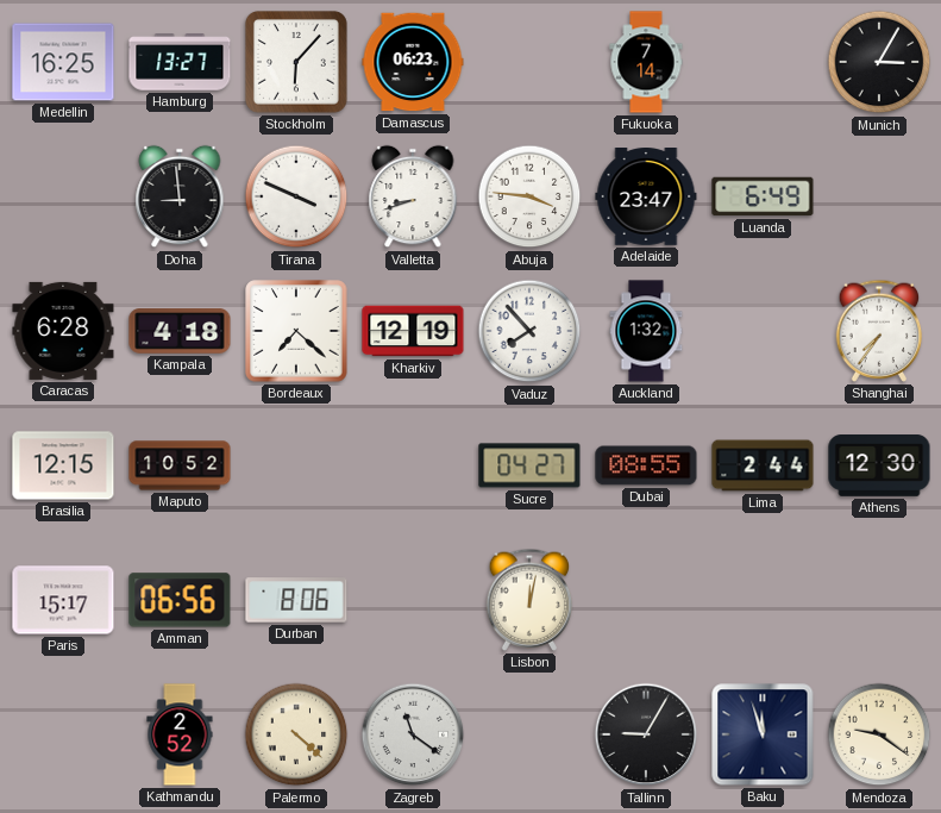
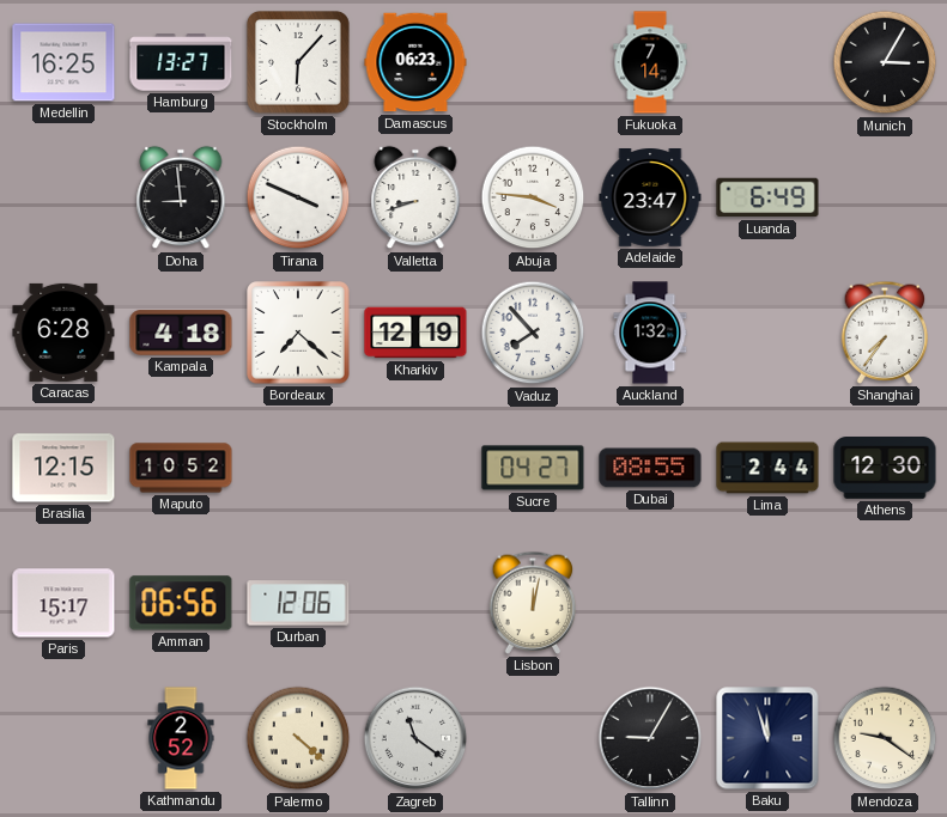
Durban: 8:06 -> 12:06 (298, 603)
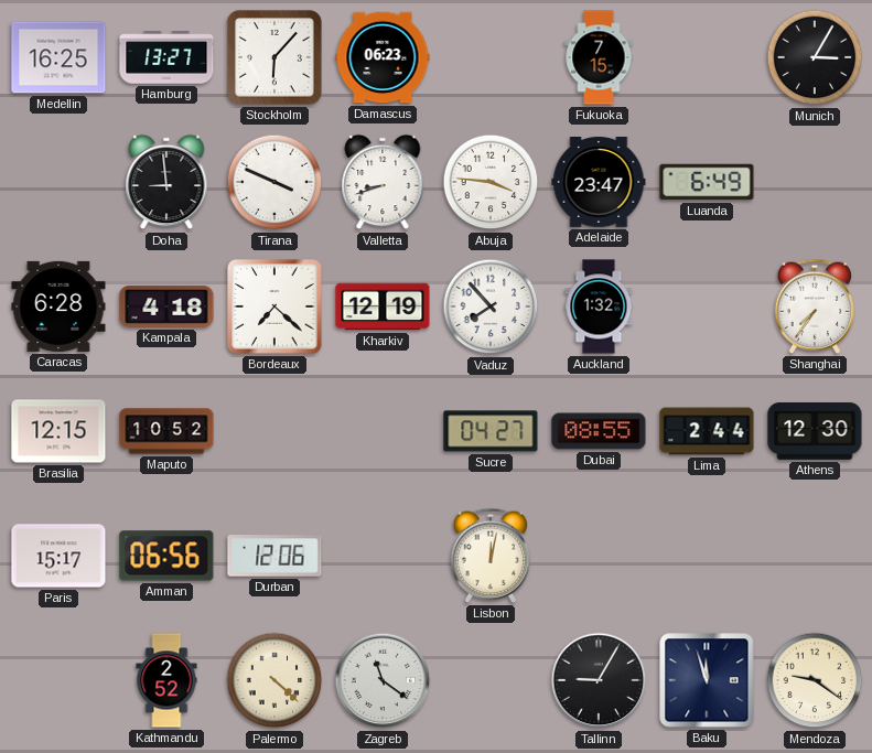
Fukuoka: 7:14 -> 7:15 (599, 57)
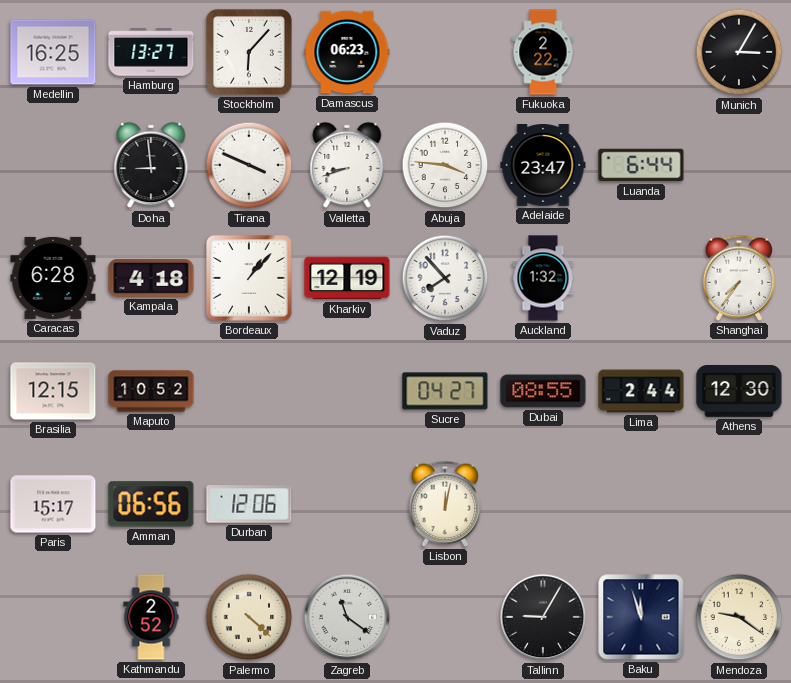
Fukuoka: 7:15 -> 2:22 (543, 52)
Luanda: 6:49 -> 6:44 (641, 165)
Bordeaux: 7:22 -> 1:07 (249, 278)
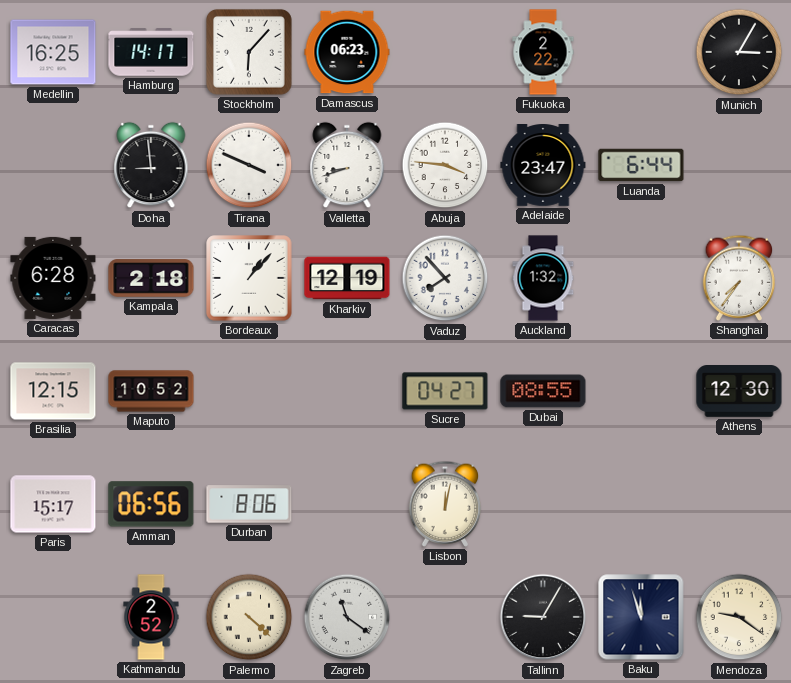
Hamburg: 13:27 -> 14:17 (151, 52)
Kampala: 4:18 -> 2:18 (151, 278)
Lima: 2:44 -> none (641, 391)
Durban: 12:06 -> 8:06 (249, 504)
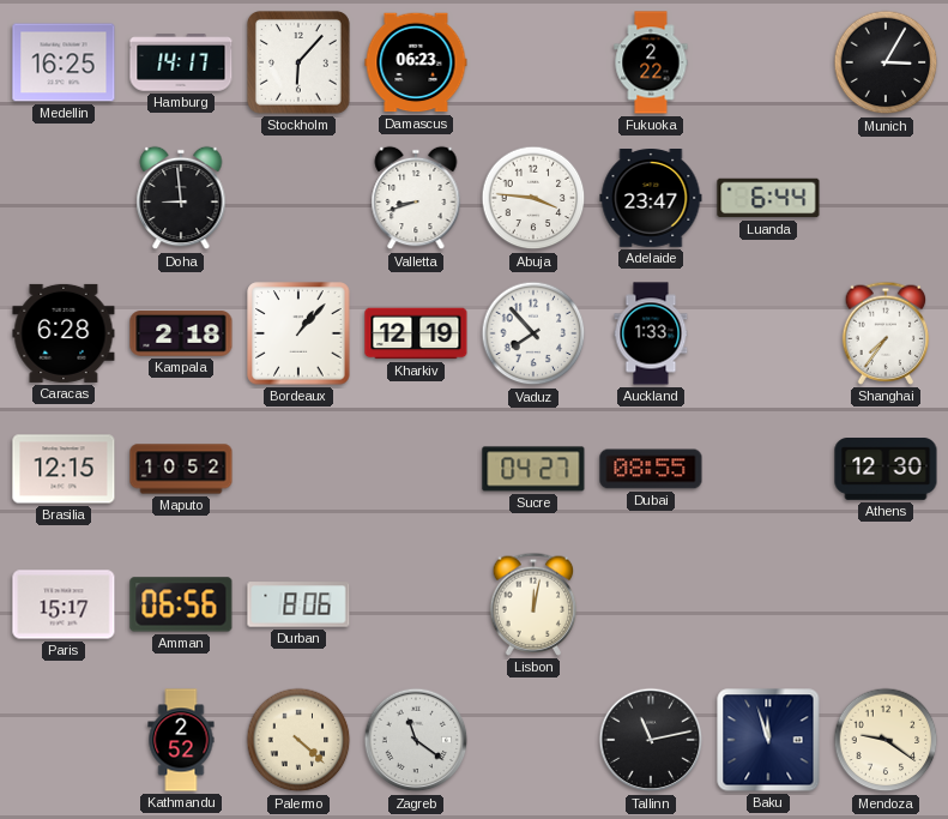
Tirana: 3:49 -> none (249, 165)
Auckland: 1:32 -> 1:33 (651, 333)
Tallinn: 9:05 -> 11:13 (651, 740)
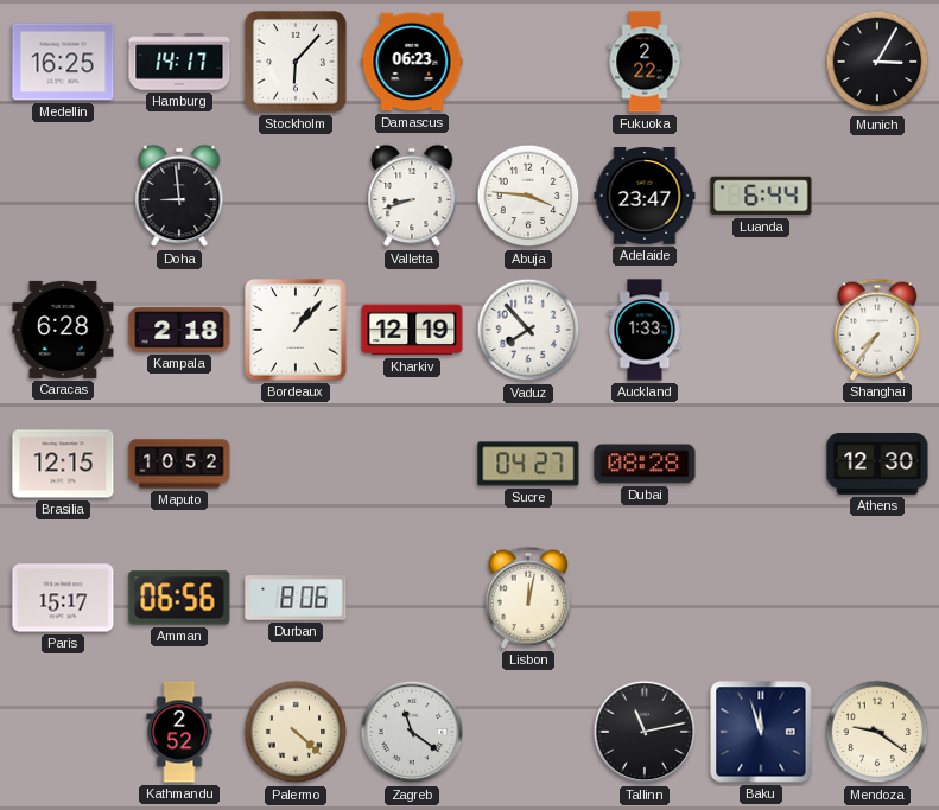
Dubai: 08:55 -> 08:28 (645, 464)
